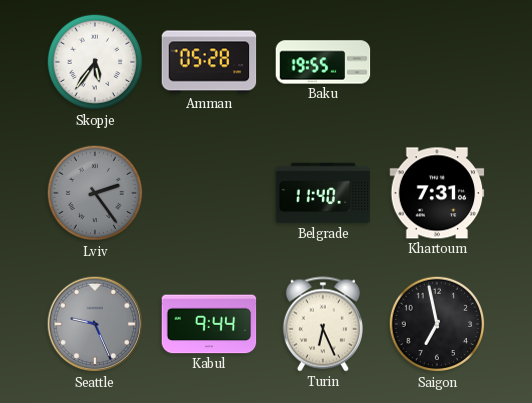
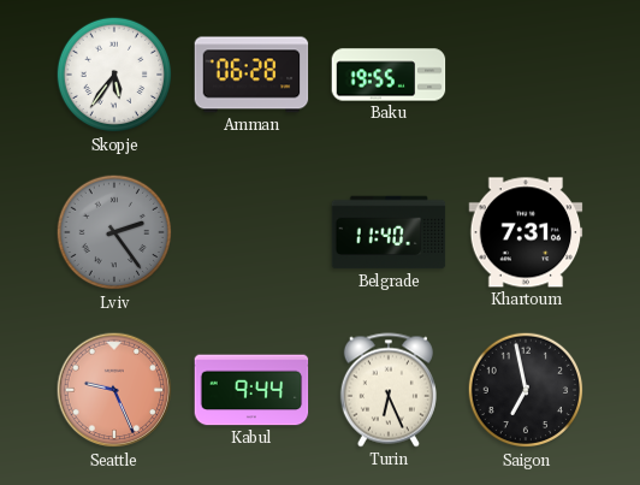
Amman: 05:28 -> 06:28 (251, 75)
Seattle dial: grey -> salmon (114, 390)
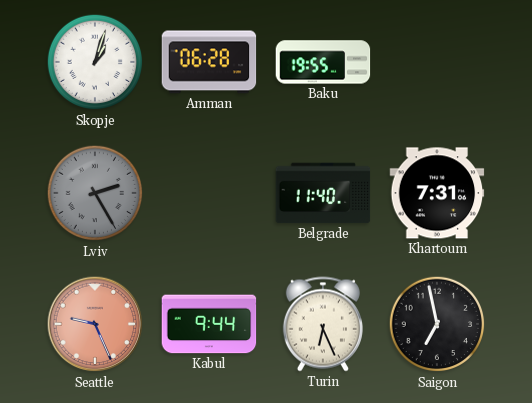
Skopje: 5:36 -> 1:03 (95, 62)
Lviv: 2:24 -> 2:25 (95, 193)
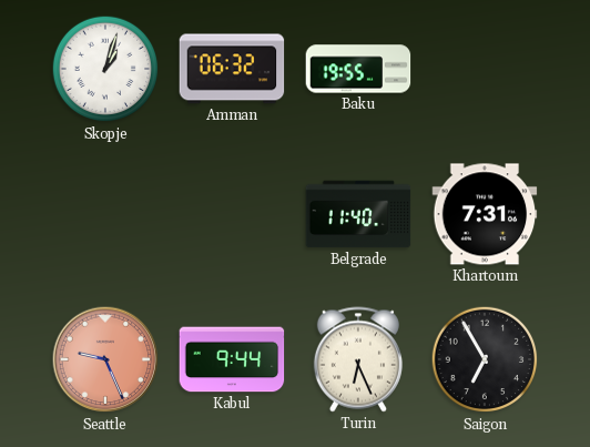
Amman: 06:28 -> 06:32 (232, 69)
Lviv: 2:25 -> none (95, 193)
Saigon: 6:58 -> 6:55 (485, 359)
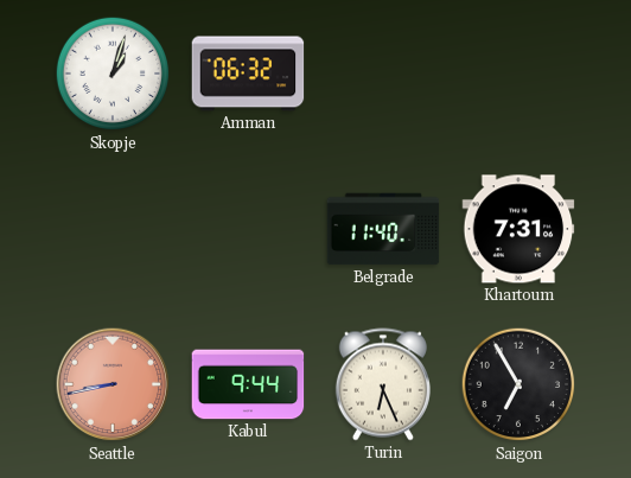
Baku: 19:55 -> none (358, 69)
Seattle: 9:26 -> 8:43 (113, 384)
